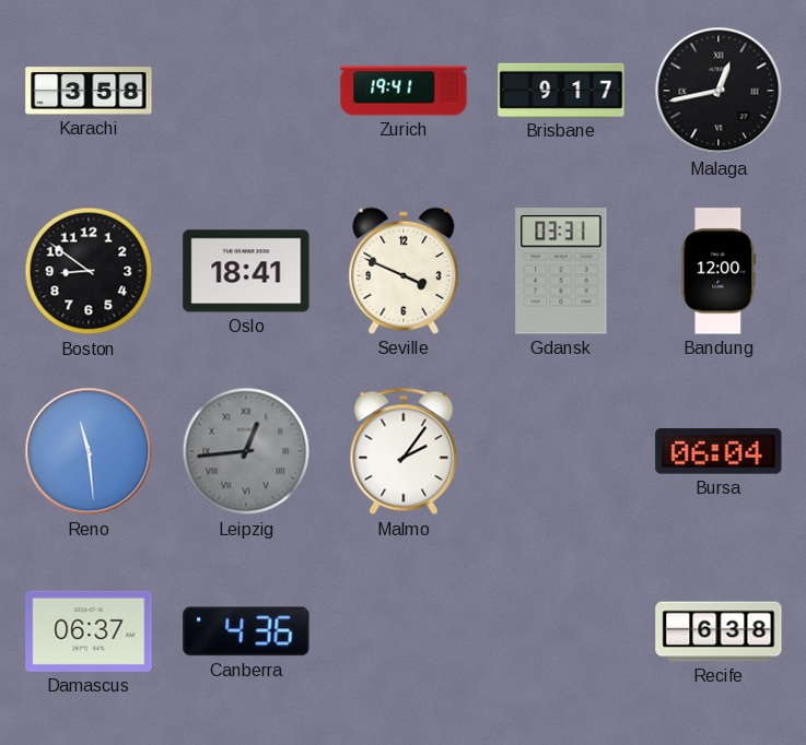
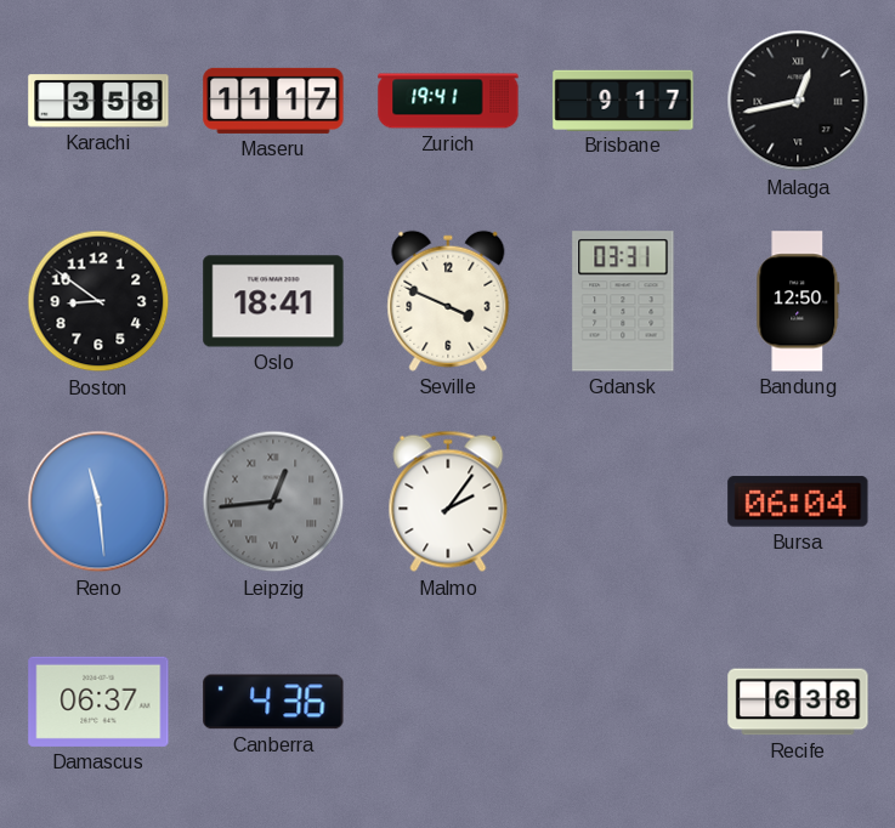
Maseru: none -> 11:17 (273, 101)
Bandung: 12:00 -> 12:50 (798, 301)
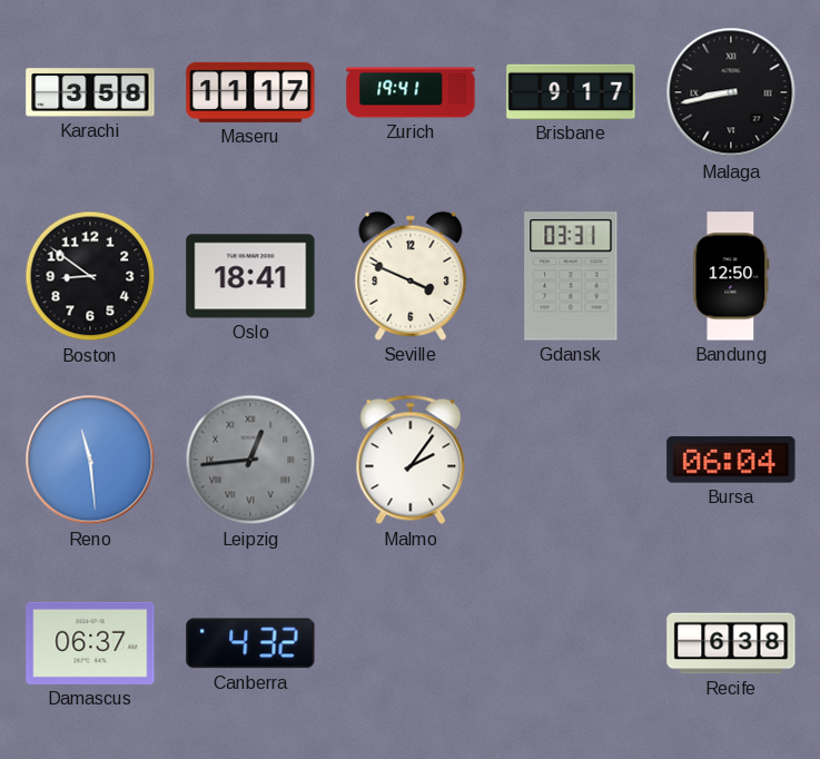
Malaga: 12:43 -> 8:43 (731, 92)
Canberra: 4:36 -> 4:32 (250, 643)
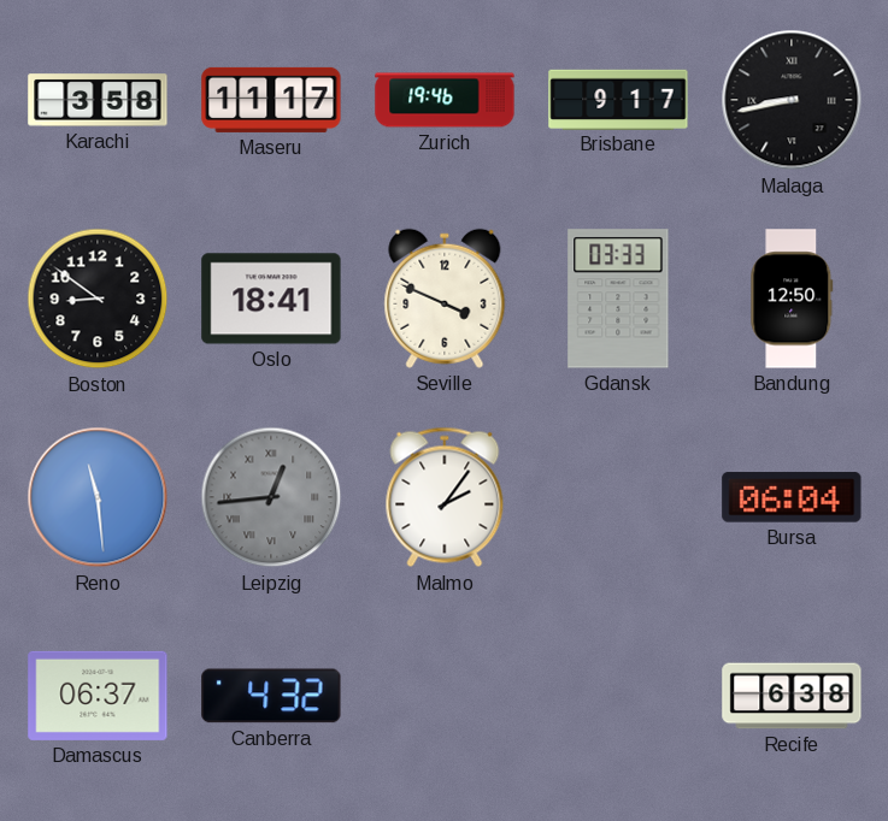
Zurich: 19:41 -> 19:46 (445, 100)
Gdansk: 03:31 -> 03:33 (618, 299)
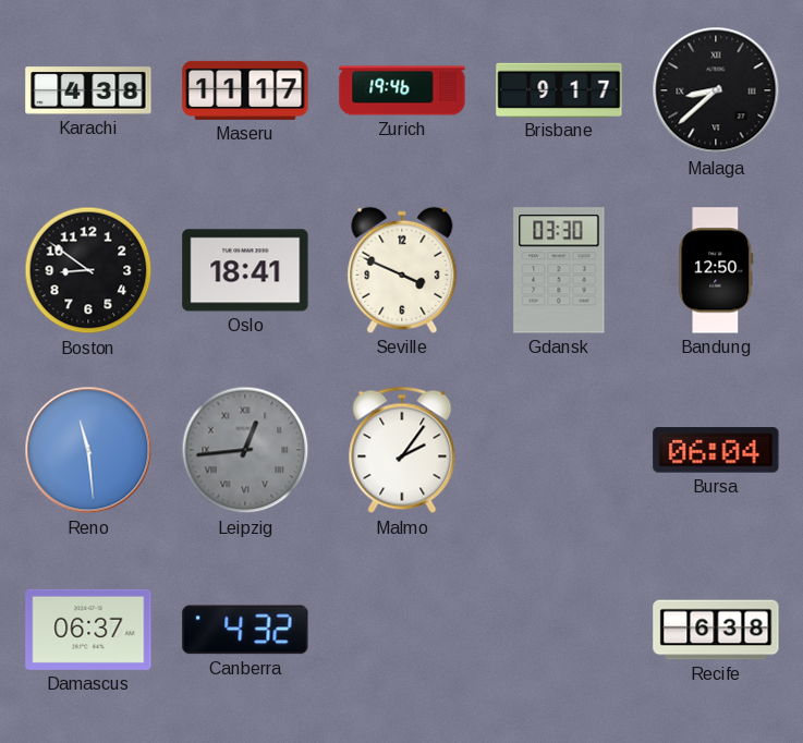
Karachi: 3:58 -> 4:38 (88, 90)
Malaga: 8:43 -> 8:38 (716, 90)
Gdansk: 03:33 -> 03:30 (559, 270)
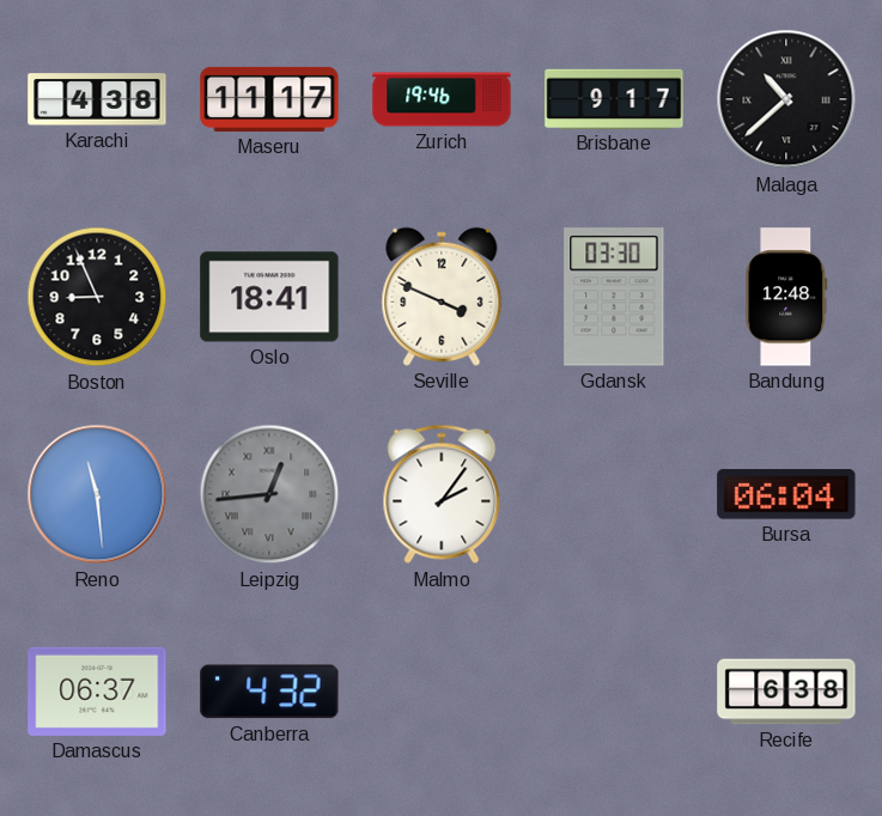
Malaga: 8:38 -> 10:38 (786, 99)
Boston: 8:51 -> 8:56 (97, 297)
Bandung: 12:50 -> 12:48 (786, 297)
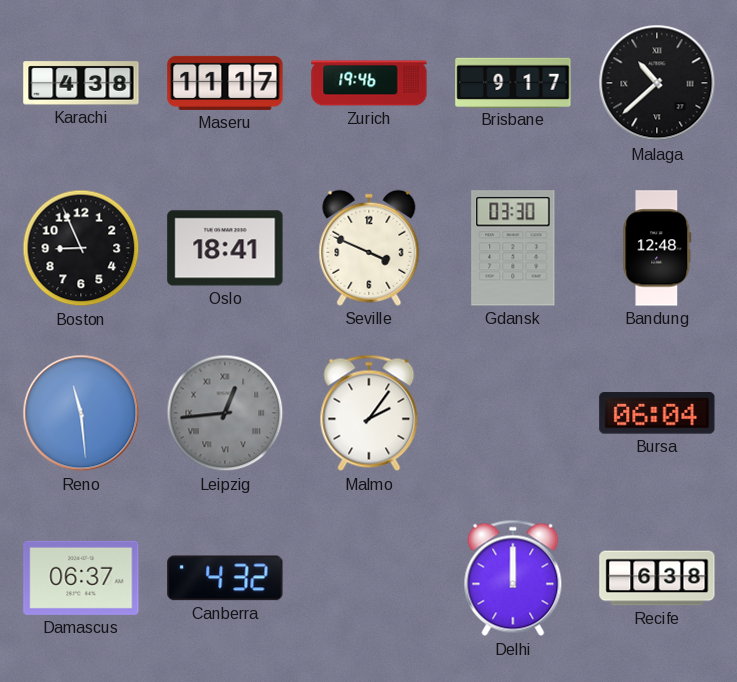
Delhi: none -> 12:00 (513, 578)
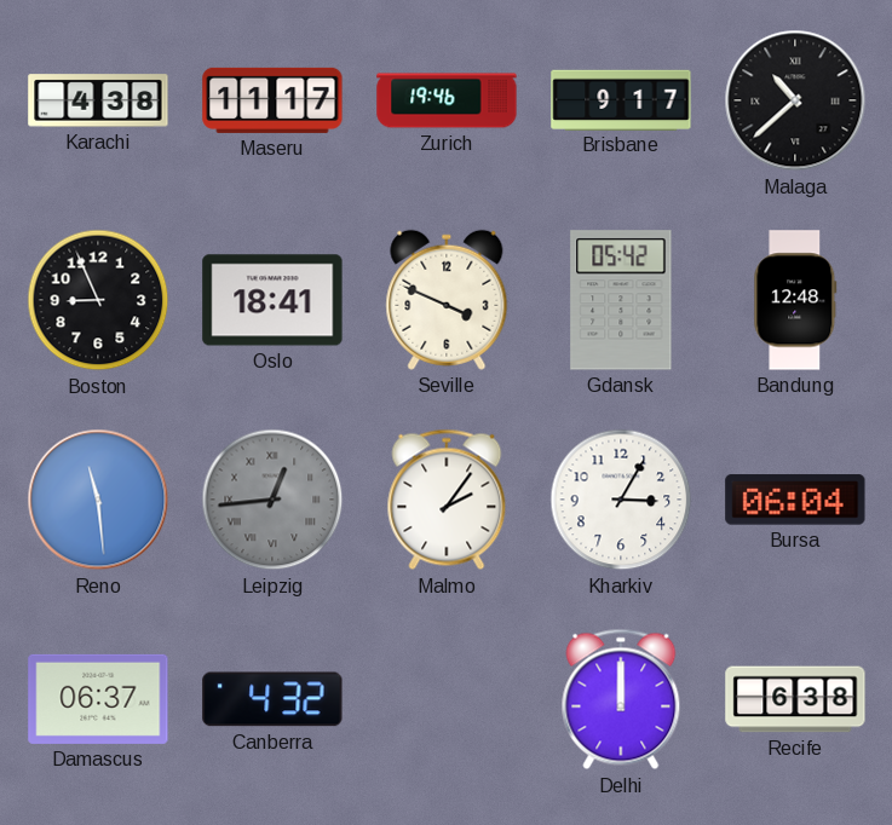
Gdansk: 03:30 -> 05:42 (621, 300)
Kharkiv: none -> 3:05 (621, 500)
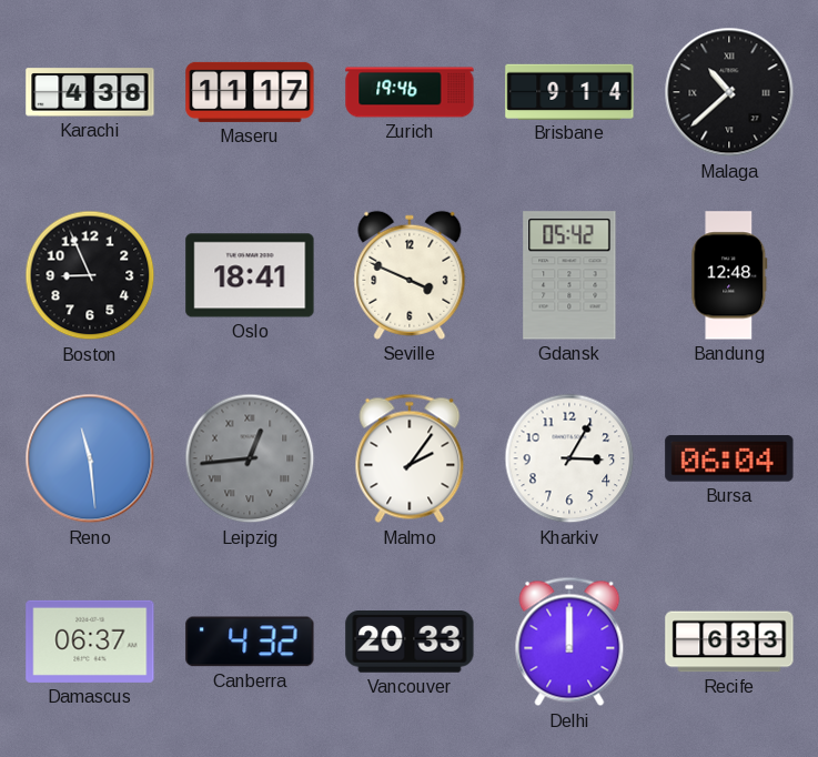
Brisbane: 9:17 -> 9:14 (569, 91)
Vancouver: none -> 20:33 (410, 643)
Recife: 6:38 -> 6:33 (729, 642)
